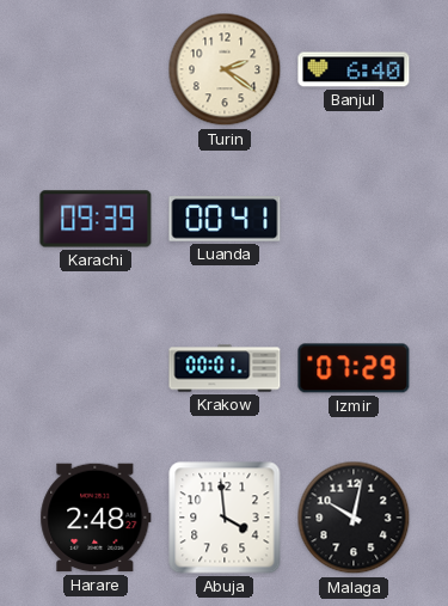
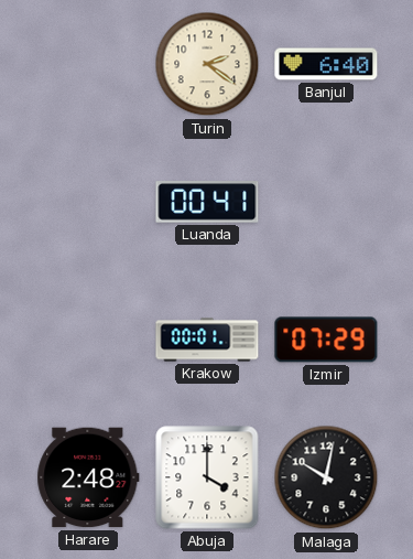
Karachi: 09:39 -> none (96, 219)
Abuja: 3:59 -> 4:00 (207, 477)
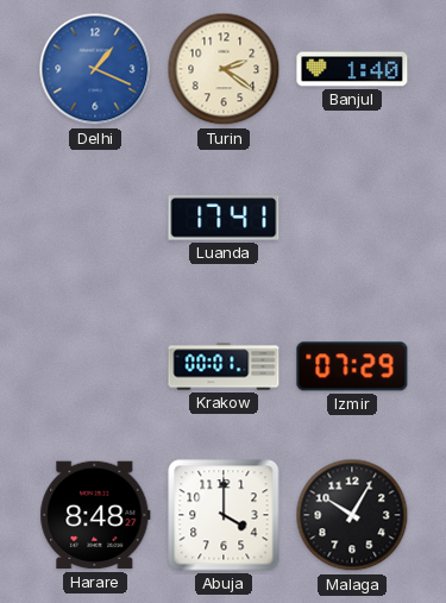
Delhi: none -> 1:19 (95, 69)
Banjul: 6:40 -> 1:40 (352, 69)
Luanda: 00:41 -> 17:41 (224, 218)
Harare: 2:48 -> 8:48 (95, 515)
Malaga: 10:02 -> 10:05 (352, 515)
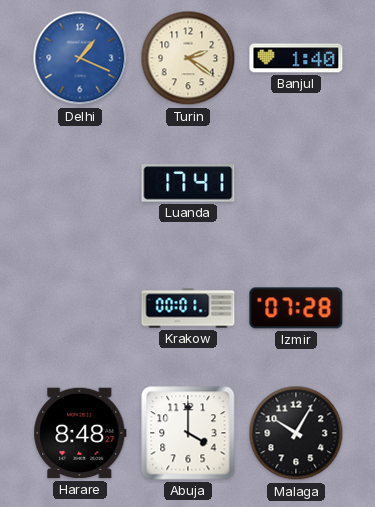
Izmir: 07:29 -> 07:28 (296, 308)
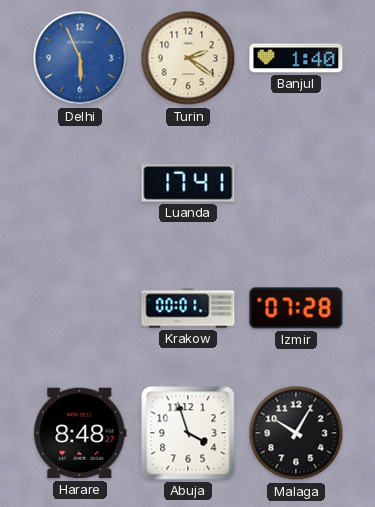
Delhi: 1:19 -> 5:56 (80, 58)
Abuja: 4:00 -> 3:57 (188, 433)
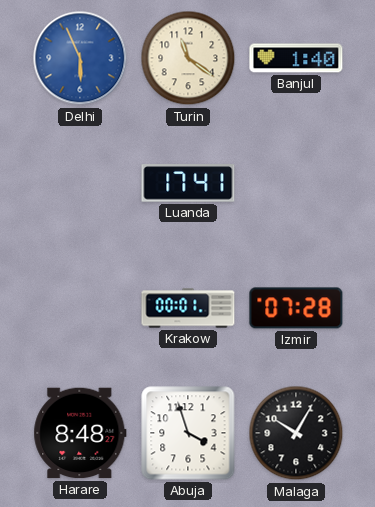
Turin: 2:21 -> 11:21 (188, 58)
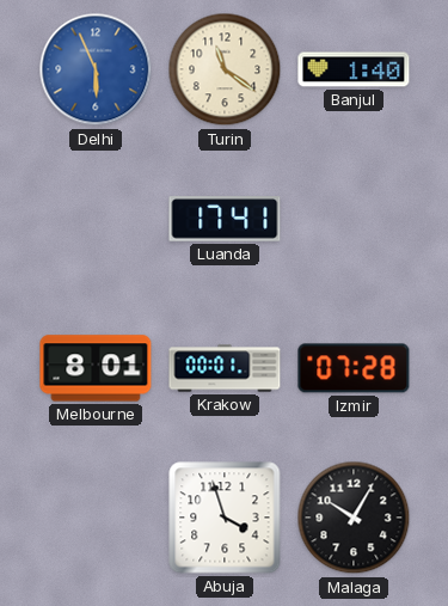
Melbourne: none -> 8:01 (96, 368)
Harare: 8:48 -> none (80, 433)
